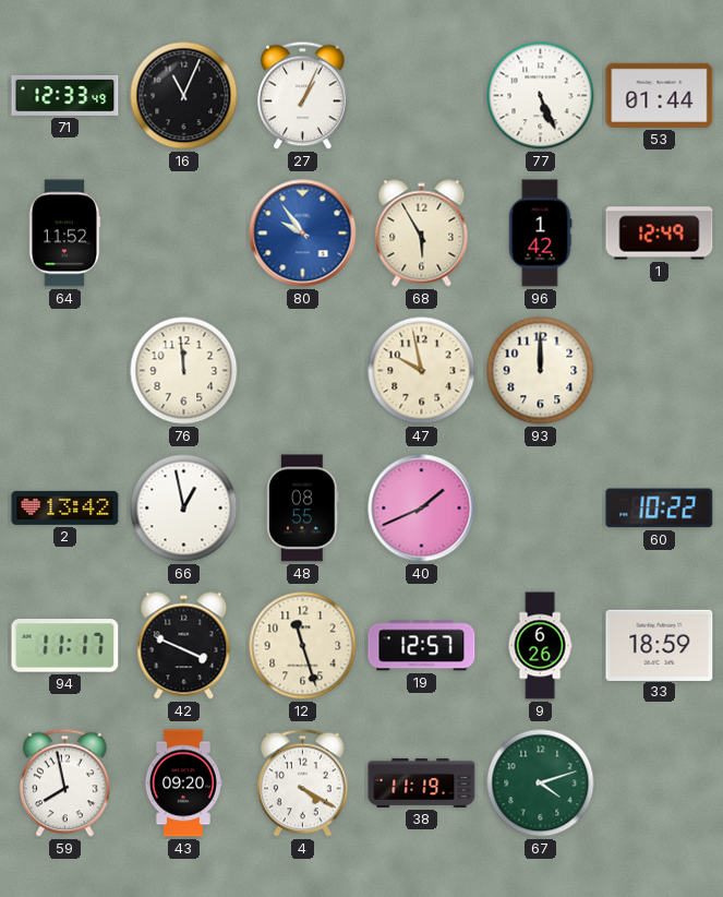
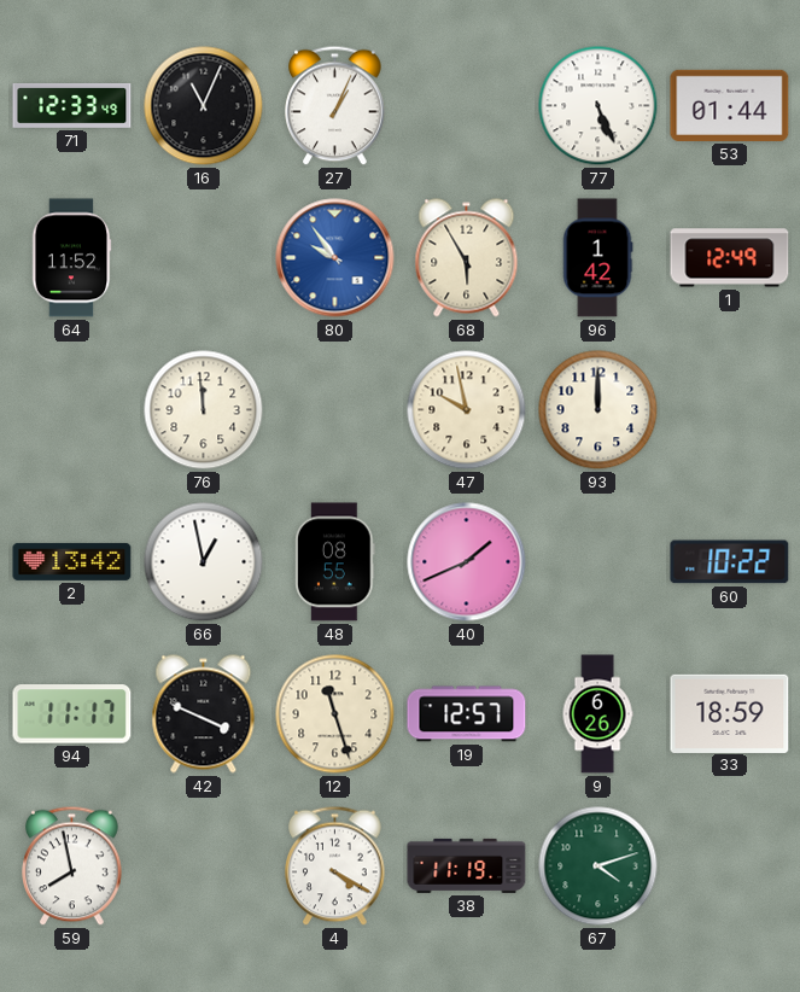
43: 09:20 -> none (183, 784)
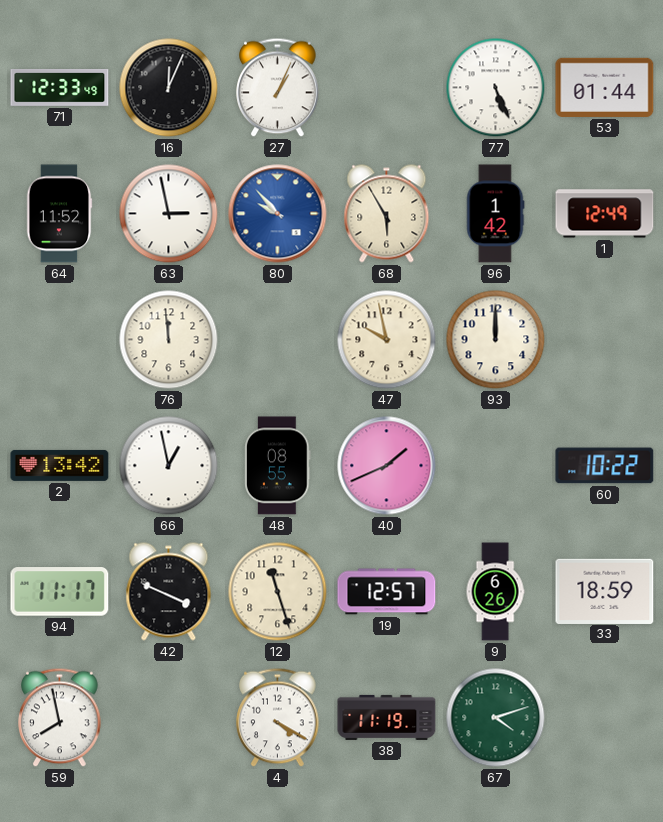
16: 11:04 -> 12:04 (169, 88)
63: none -> 2:58 (169, 214)
80: 9:54 -> 9:53 (278, 214)
